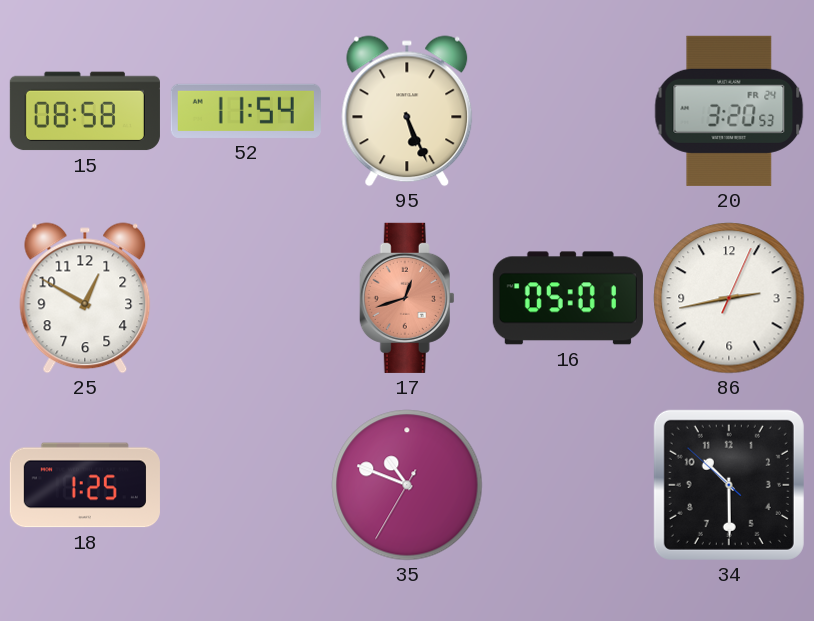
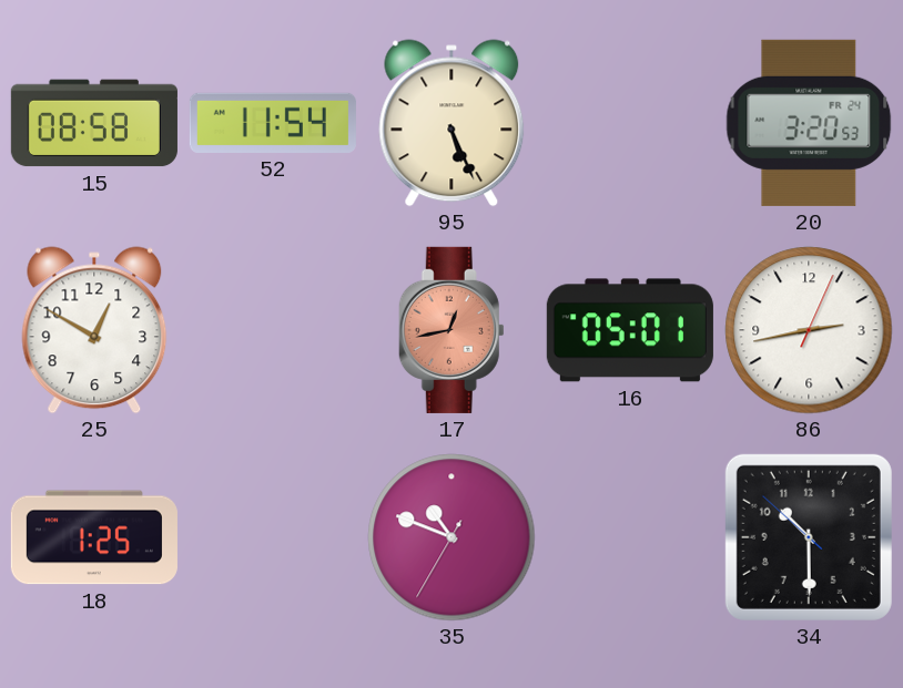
17: 12:42 -> 12:43 (451, 330)
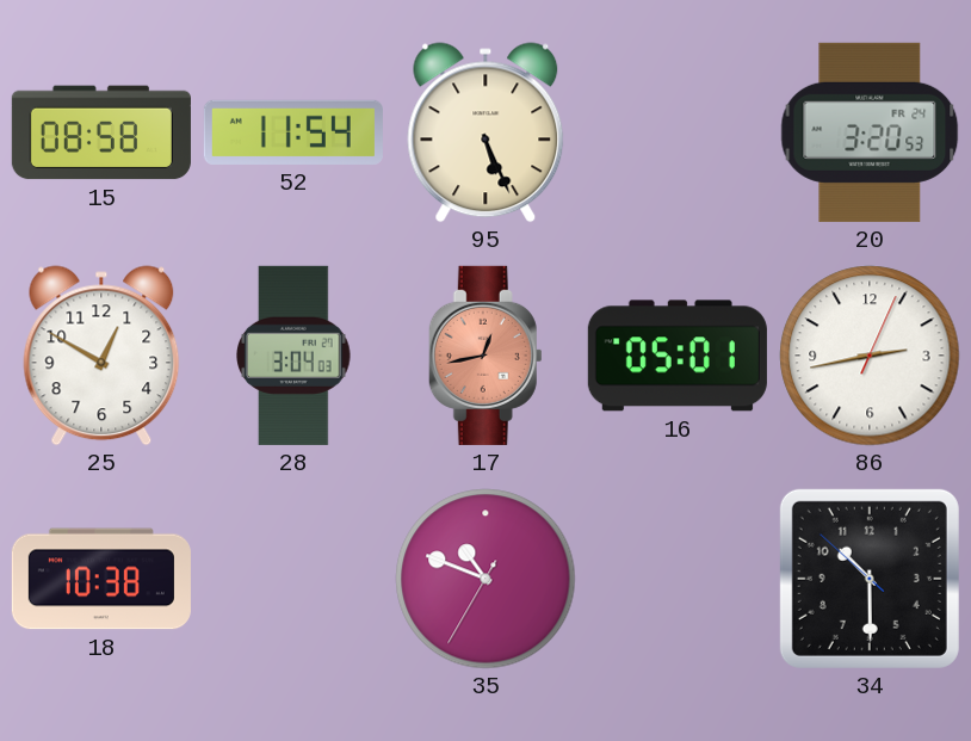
28: none -> 3:04 (295, 356)
18: 1:25 -> 10:38 (101, 579)
